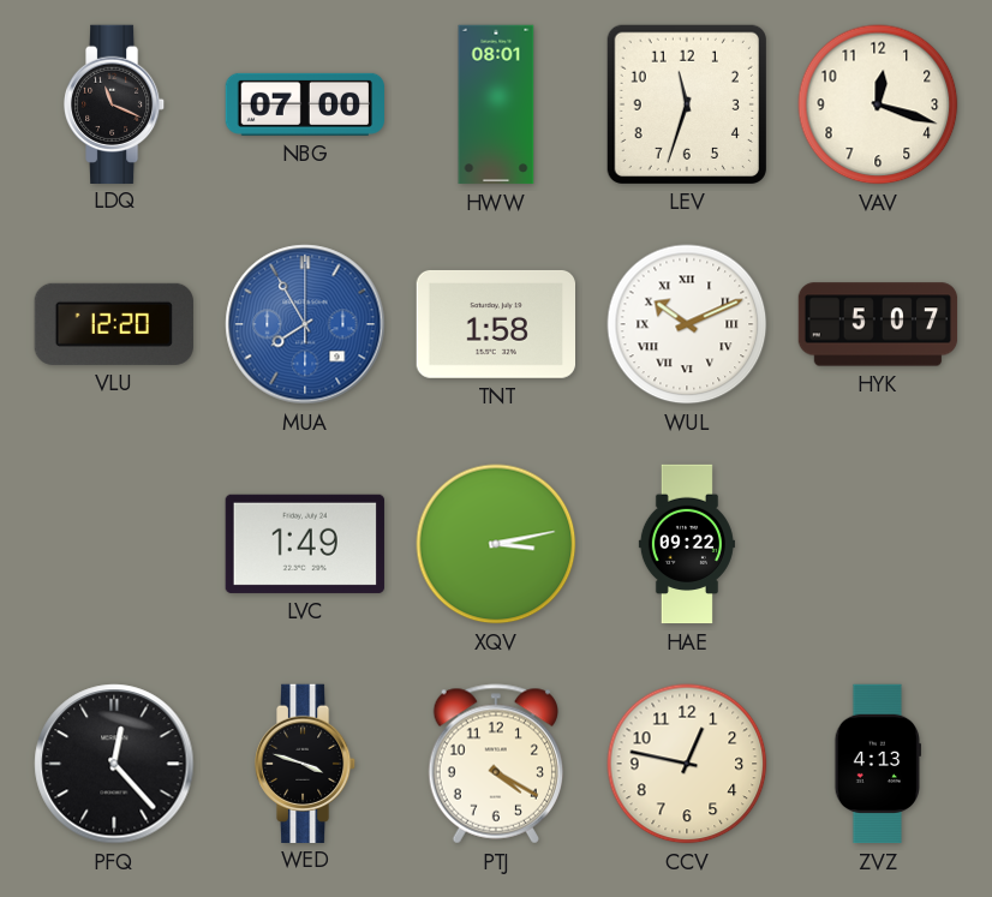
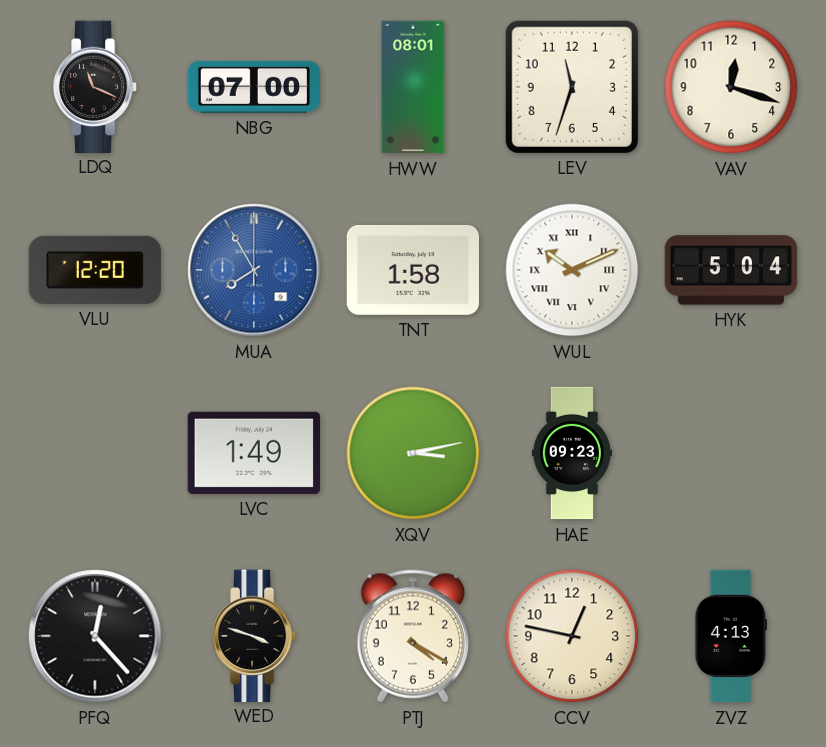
HYK: 5:07 -> 5:04 (731, 270)
HAE: 09:22 -> 09:23 (572, 453)
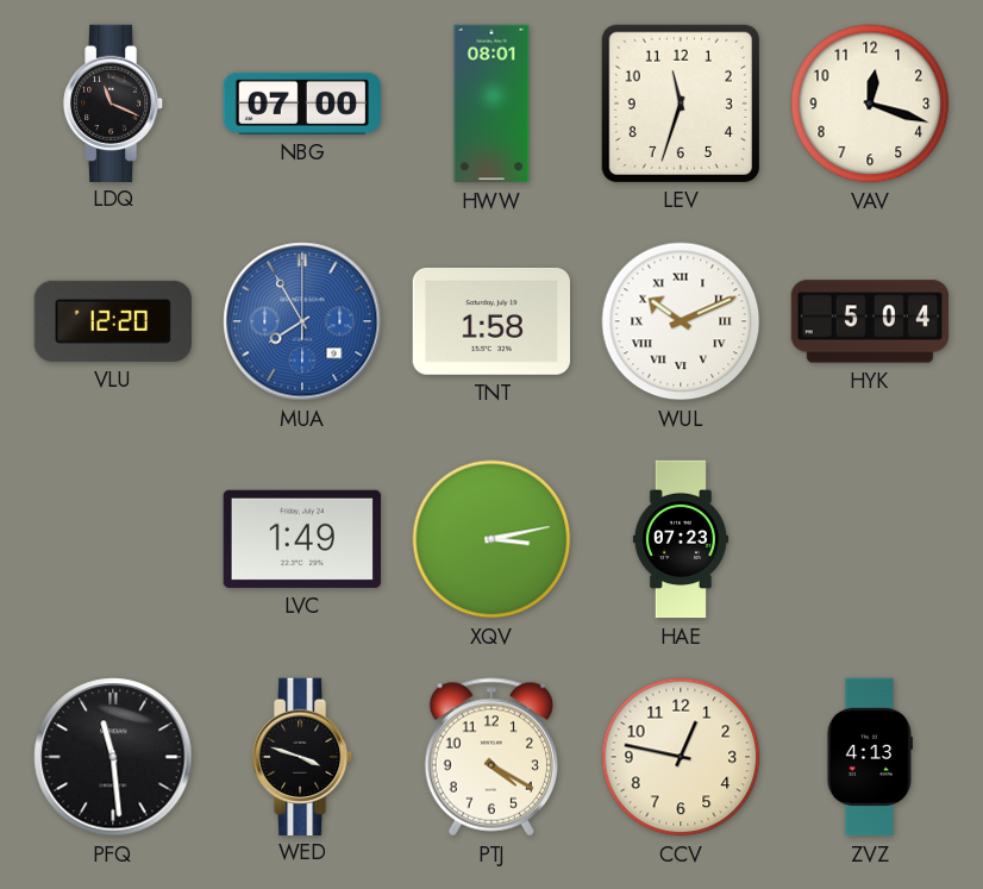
HAE: 09:23 -> 07:23 (681, 539)
PFQ: 12:23 -> 11:29 (113, 757)
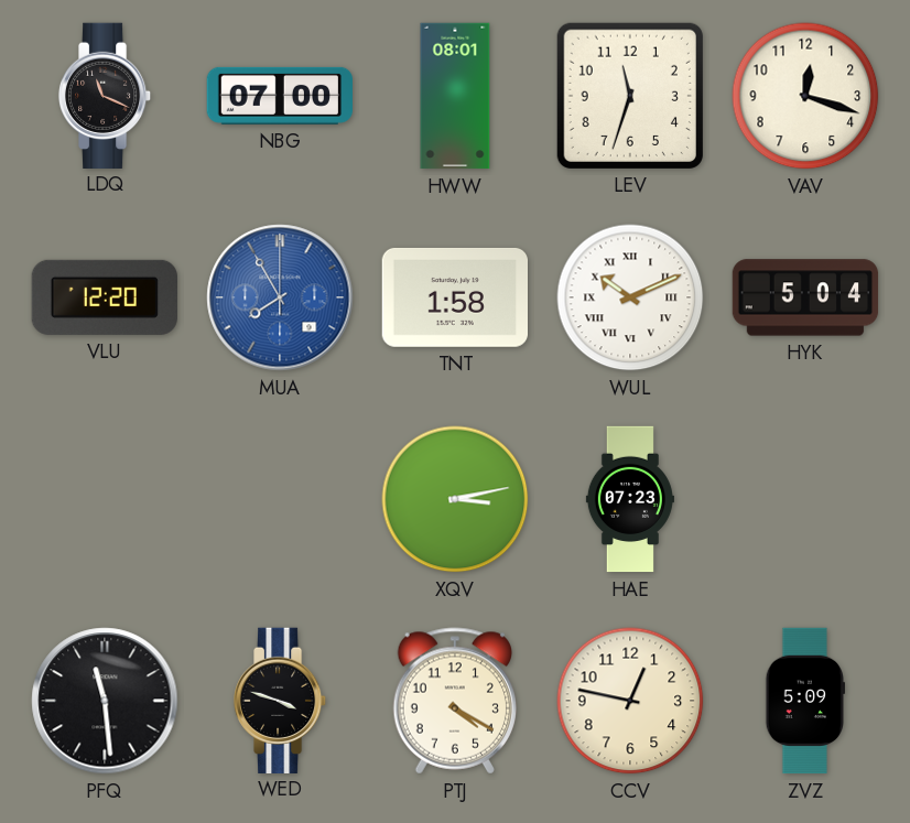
LVC: 1:49 -> none (302, 539)
ZVZ: 4:13 -> 5:09 (805, 701)
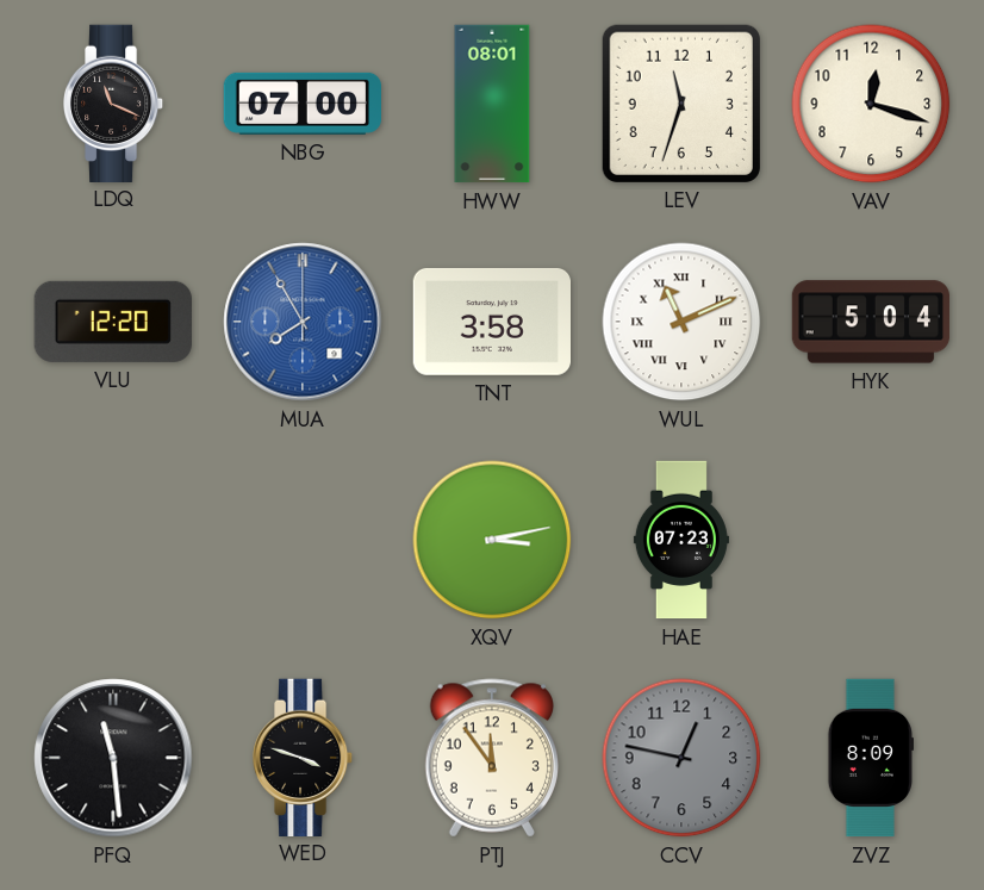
TNT: 1:58 -> 3:58 (491, 322)
WUL: 10:11 -> 11:11 (681, 322)
PTJ: 4:20 -> 11:54 (491, 758)
CCV dial: cream -> grey (681, 758)
ZVZ: 5:09 -> 8:09 (871, 758)
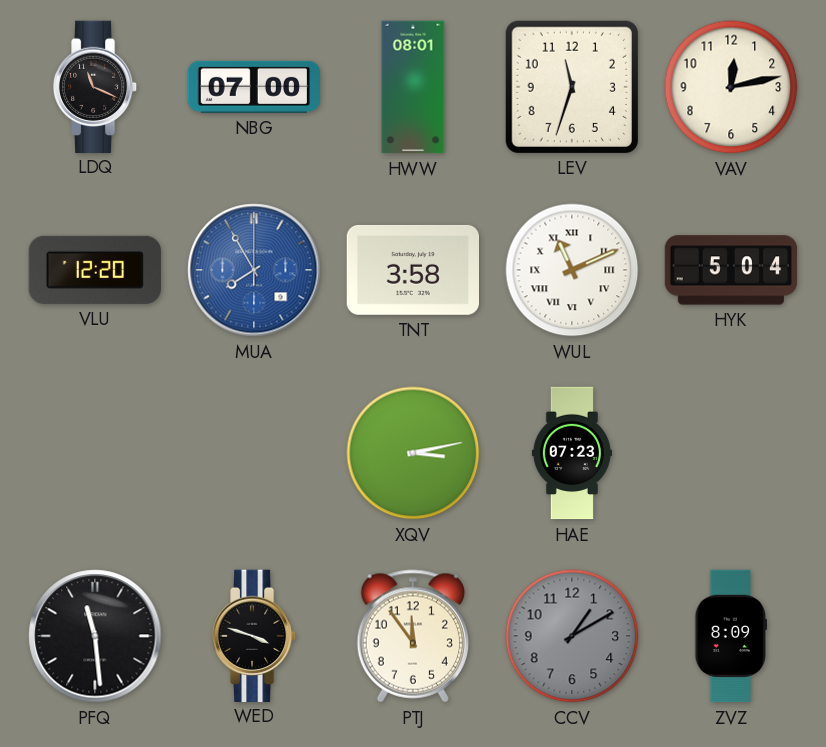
VAV: 12:18 -> 12:13 (731, 87)
CCV: 12:47 -> 1:10 (572, 636)
